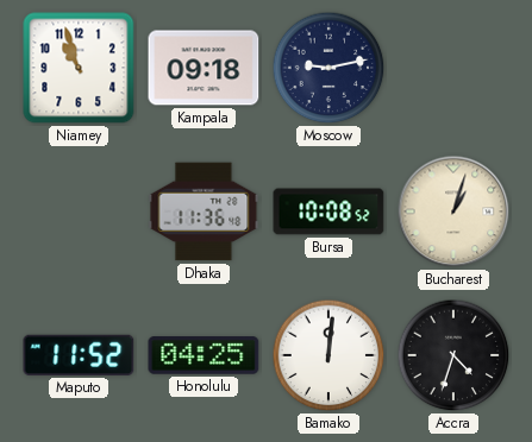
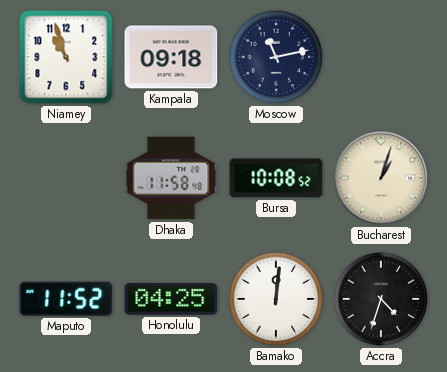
Moscow: 9:13 -> 11:13 (276, 57)
Dhaka: 11:36 -> 11:58 (171, 178)
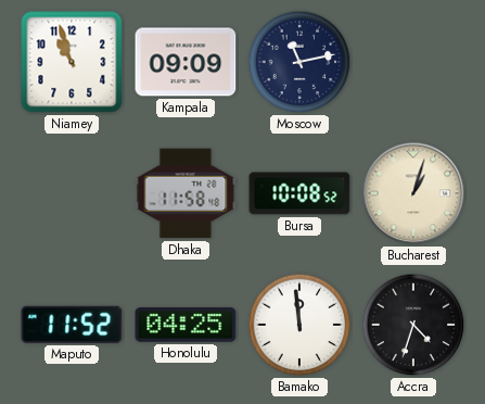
Kampala: 09:18 -> 09:09 (186, 62)
Bamako: 12:01 -> 11:59 (299, 325)
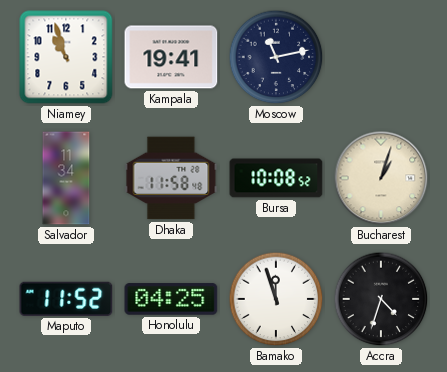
Kampala: 09:09 -> 19:41 (171, 57)
Salvador: none -> 11:34 (66, 178)
Bamako: 11:59 -> 11:57 (276, 299)
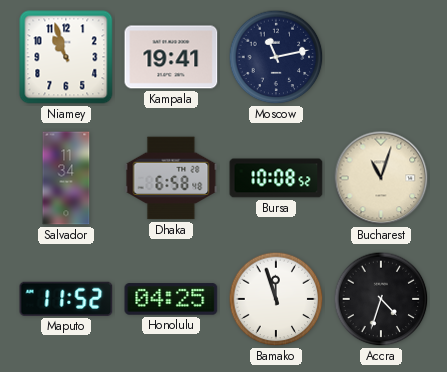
Dhaka: 11:58 -> 6:58 (171, 178)
Bucharest: 1:03 -> 11:03 (381, 178)
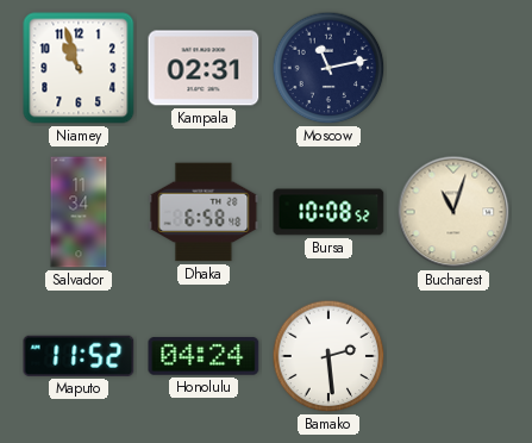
Kampala: 19:41 -> 02:31 (204, 68)
Honolulu: 04:25 -> 04:24 (204, 356)
Bamako: 11:57 -> 2:29 (328, 356)
Accra: 4:33 -> none (381, 299)
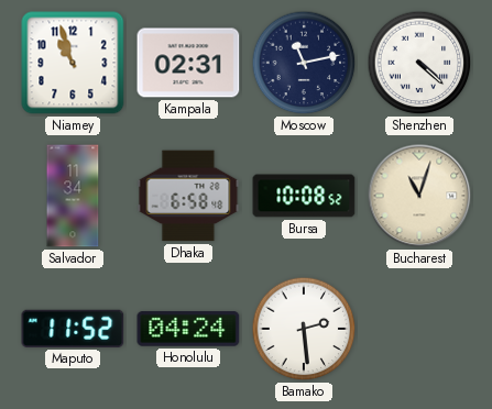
Shenzhen: none -> 4:22 (419, 63)
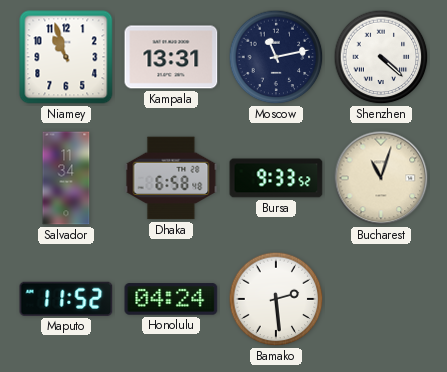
Kampala: 02:31 -> 13:31 (171, 57)
Bursa: 10:08 -> 9:33 (276, 178)
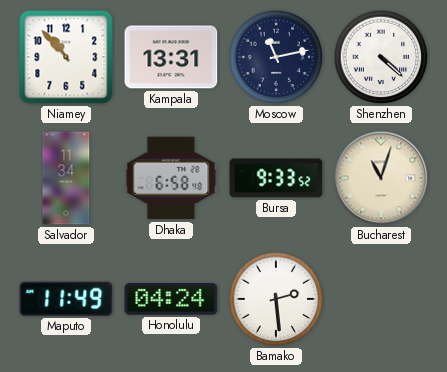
Niamey: 10:57 -> 10:53 (66, 57)
Maputo: 11:52 -> 11:49 (66, 299)
